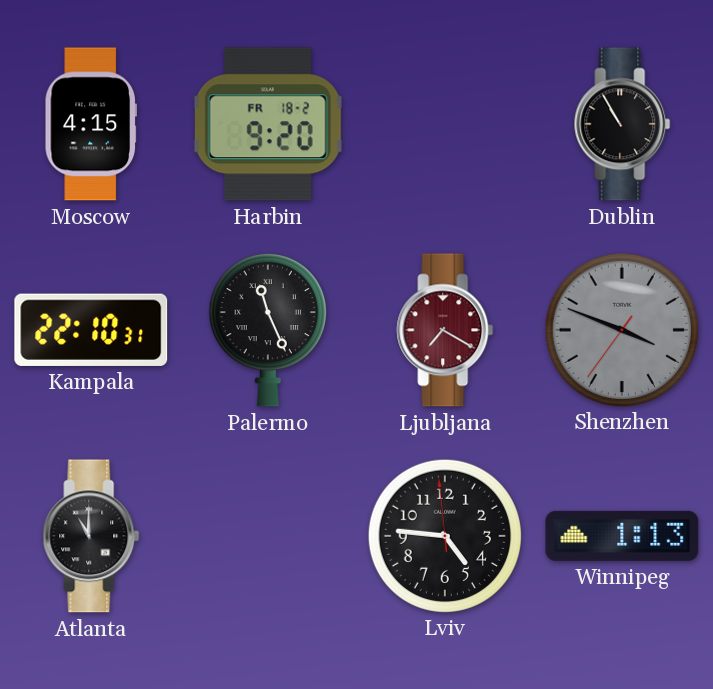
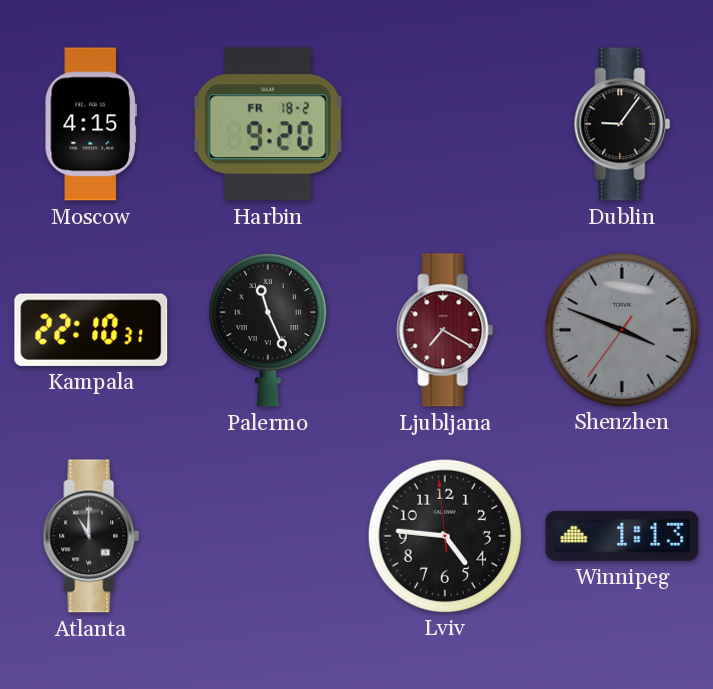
Dublin: 10:55 -> 9:06 (622, 124)
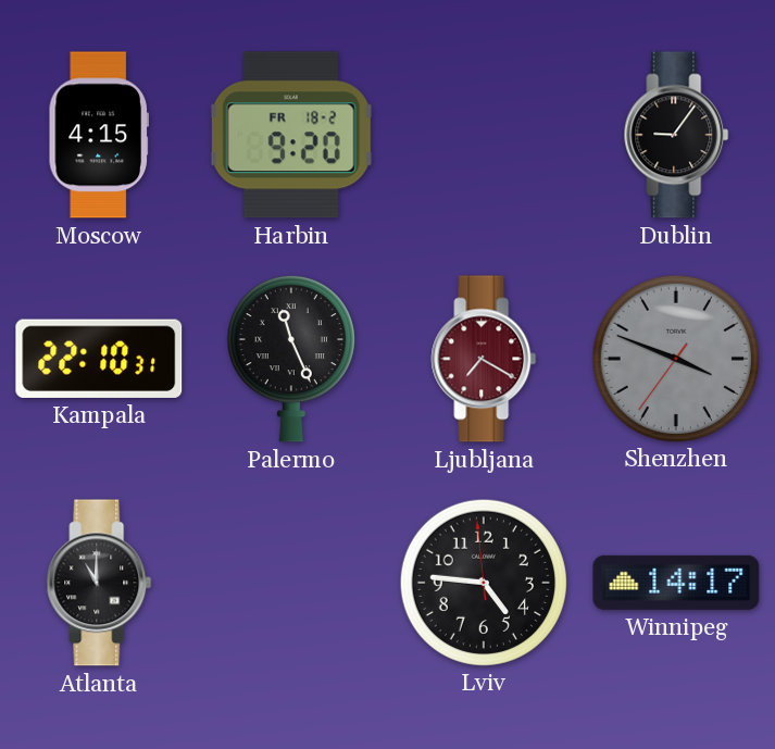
Winnipeg: 1:13 -> 14:17 (676, 583)
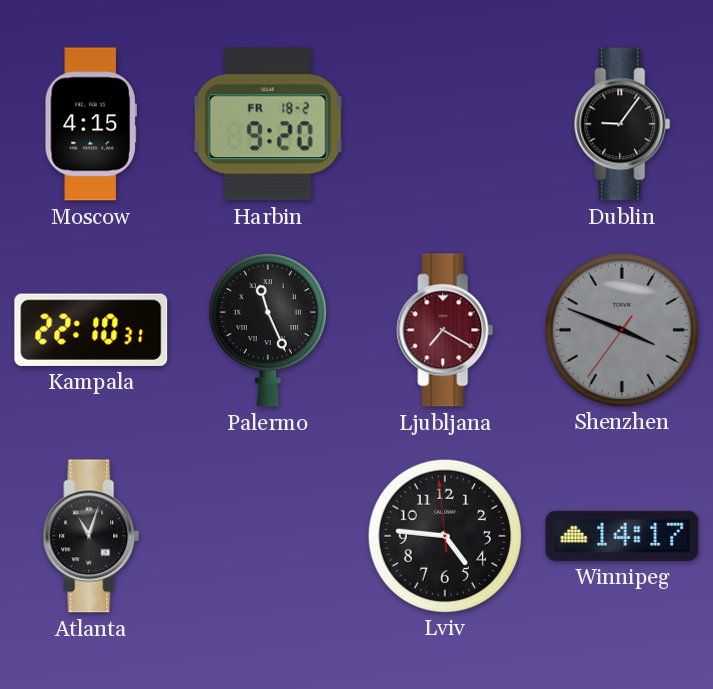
Atlanta: 11:00 -> 11:03 (91, 536)
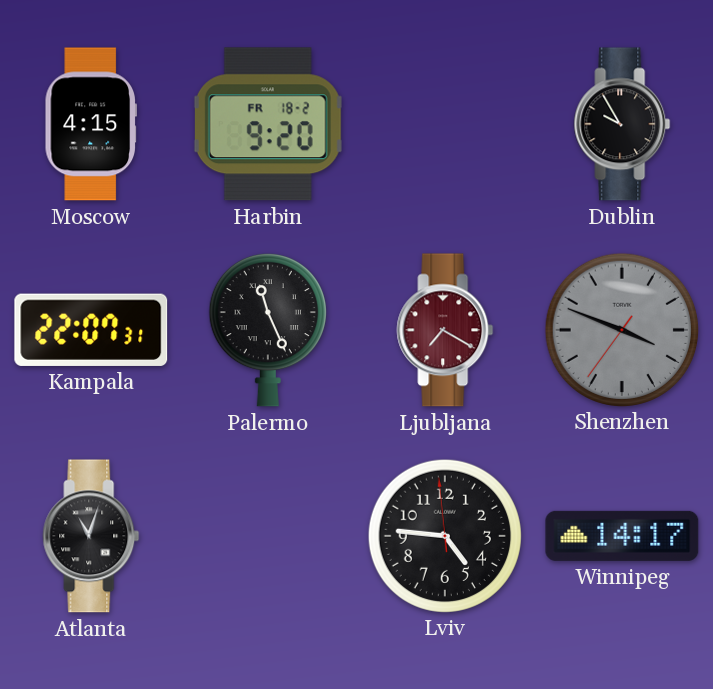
Dublin: 9:06 -> 9:55 (622, 124)
Kampala: 22:10 -> 22:07 (91, 330)
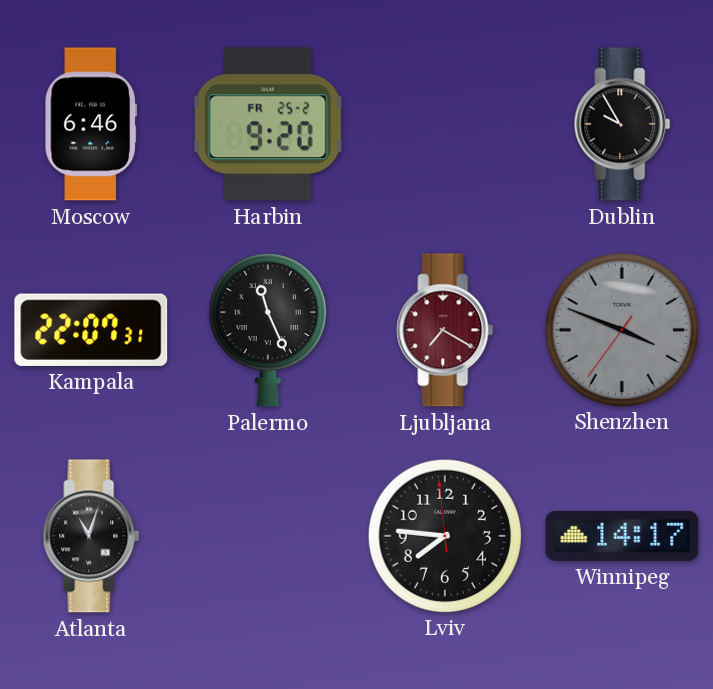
Moscow: 4:15 -> 6:46 (90, 124)
Harbin date: FR 18-2 -> FR 25-2 (268, 124)
Lviv: 4:45 -> 7:45 (444, 535)
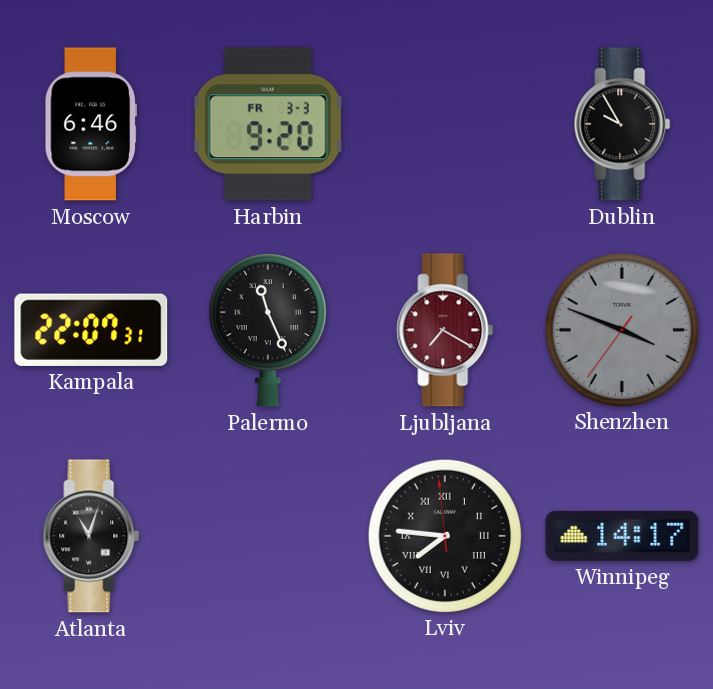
Harbin date: FR 25-2 -> FR 3-3 (268, 124)
Lviv numerals: Arabic -> Roman (444, 535)
